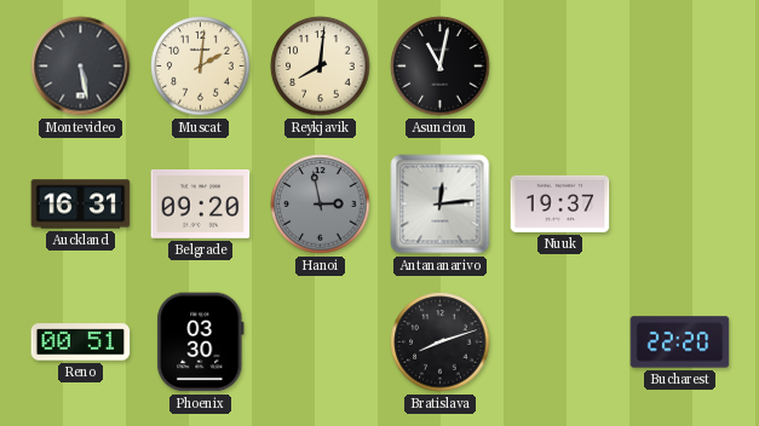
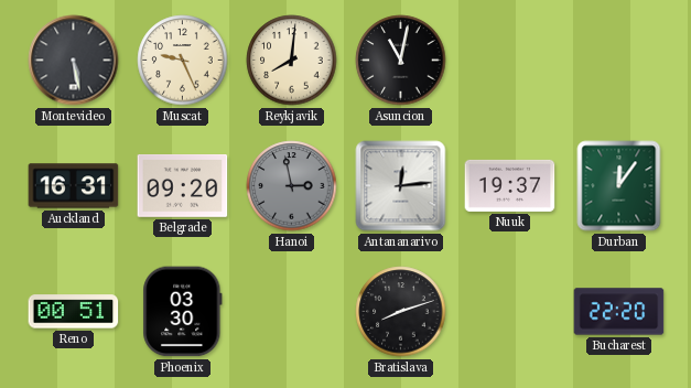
Muscat: 2:01 -> 9:26 (183, 61)
Durban: none -> 12:06 (619, 186)
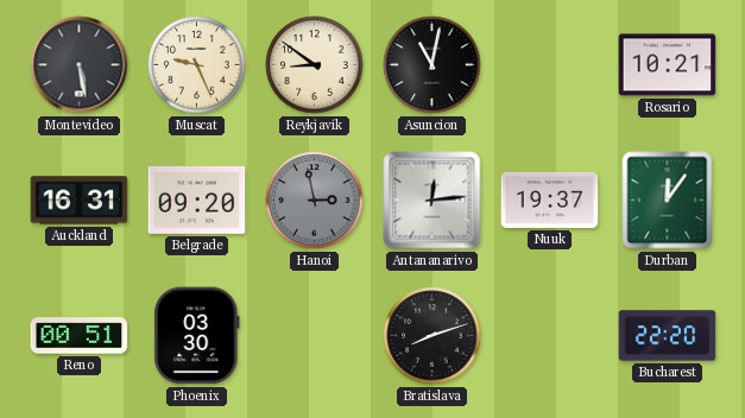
Reykjavik: 8:01 -> 8:51 (315, 65)
Rosario: none -> 10:21 (668, 65)
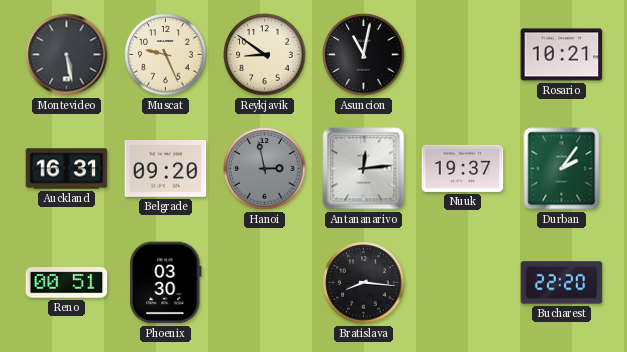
Durban: 12:06 -> 2:06 (562, 169)
Bratislava: 8:12 -> 8:16 (364, 283)
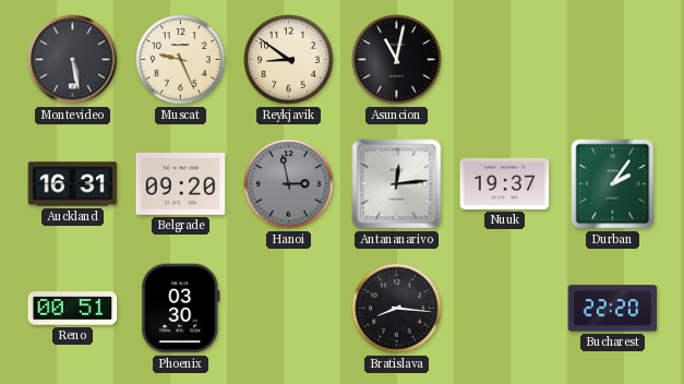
Rosario: 10:21 -> none (562, 55)
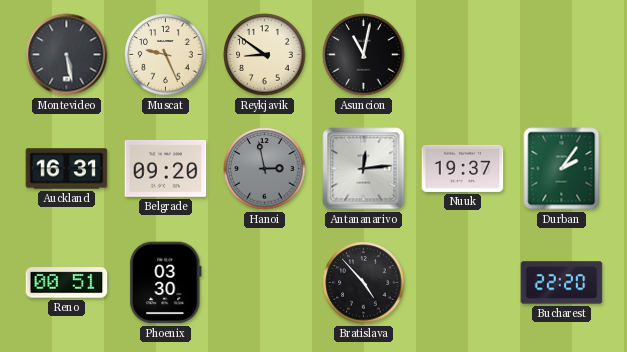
Bratislava: 8:16 -> 4:53 (364, 283)
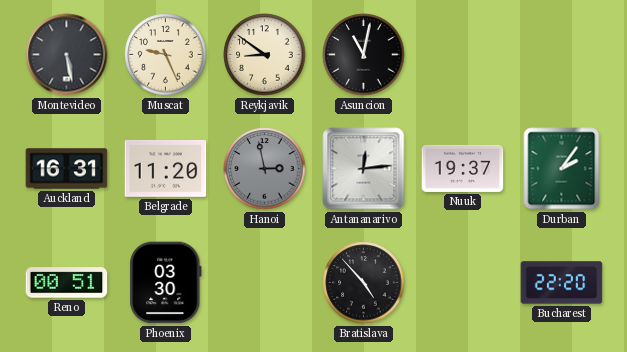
Belgrade: 09:20 -> 11:20 (166, 169)
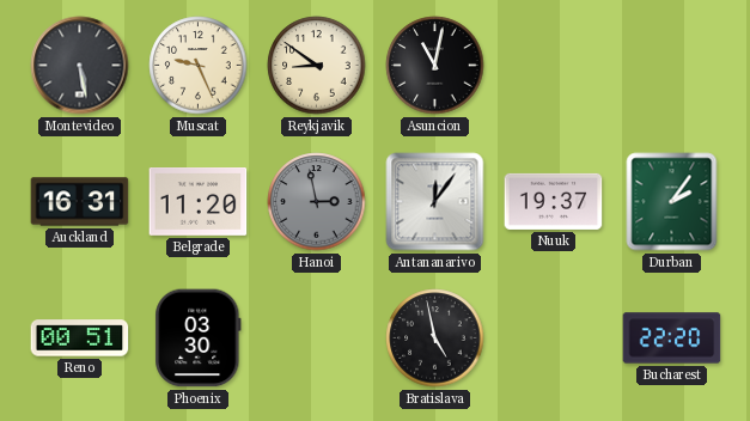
Antananarivo: 12:14 -> 12:06 (435, 202)
Bratislava: 4:53 -> 4:58 (435, 338)
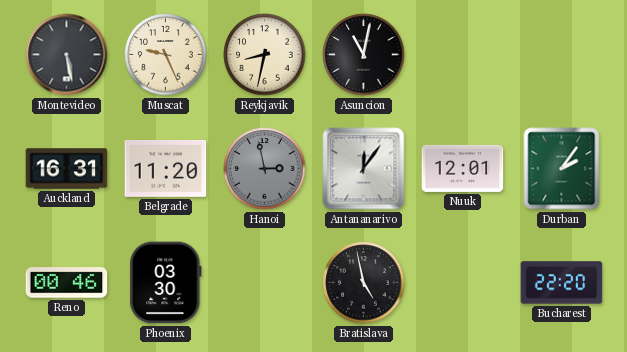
Reykjavik: 8:51 -> 8:32 (265, 55)
Nuuk: 19:37 -> 12:01 (463, 168)
Reno: 00:51 -> 00:46 (67, 283)
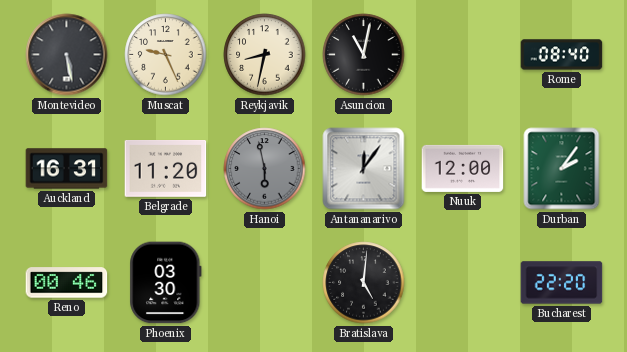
Rome: none -> 08:40 (562, 55)
Hanoi: 2:58 -> 5:58 (265, 169)
Nuuk: 12:01 -> 12:00 (463, 168)
Bratislava: 4:58 -> 5:01 (364, 283)
